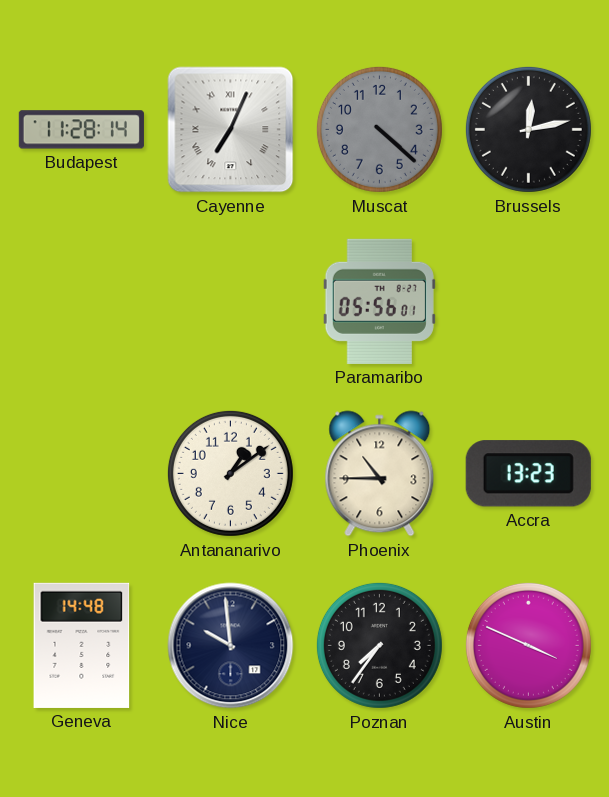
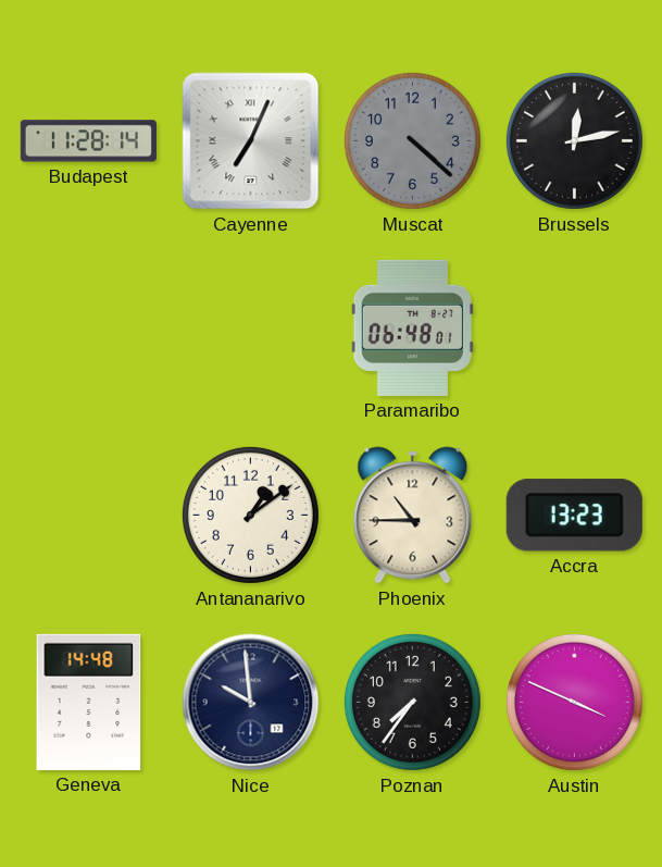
Paramaribo: 05:56 -> 06:48 (412, 327)
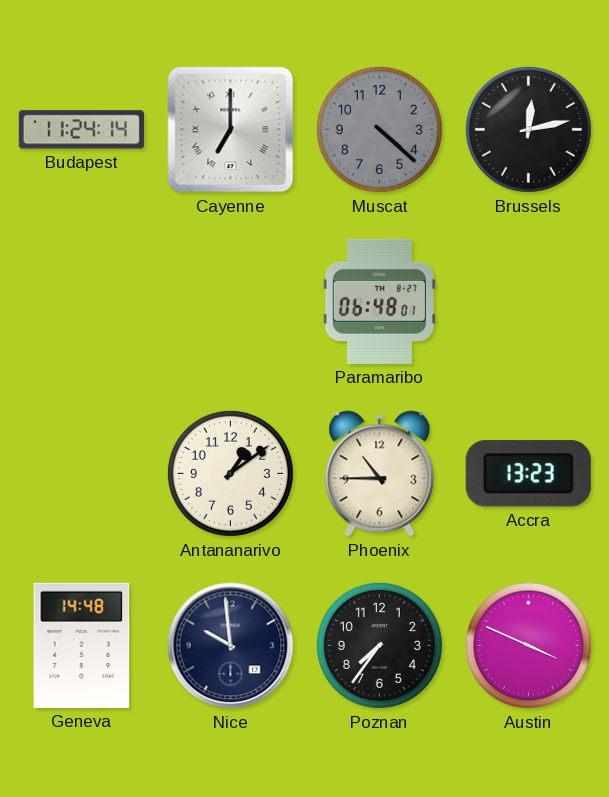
Budapest: 11:28 -> 11:24 (81, 130)
Cayenne: 7:04 -> 7:00 (231, 130)
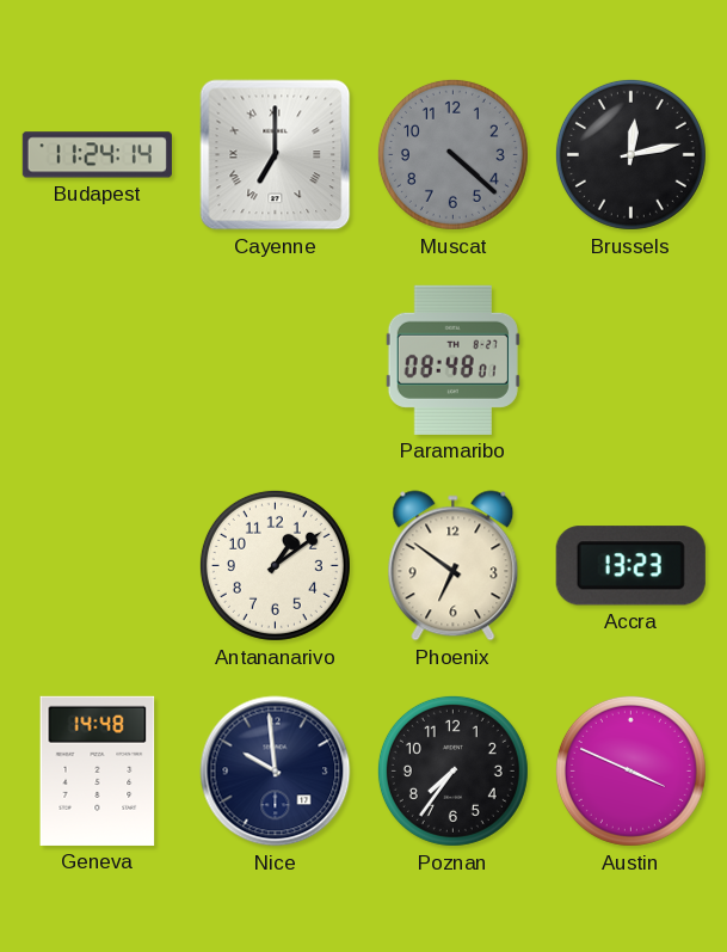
Paramaribo: 06:48 -> 08:48 (452, 360)
Phoenix: 10:45 -> 6:51 (454, 566)
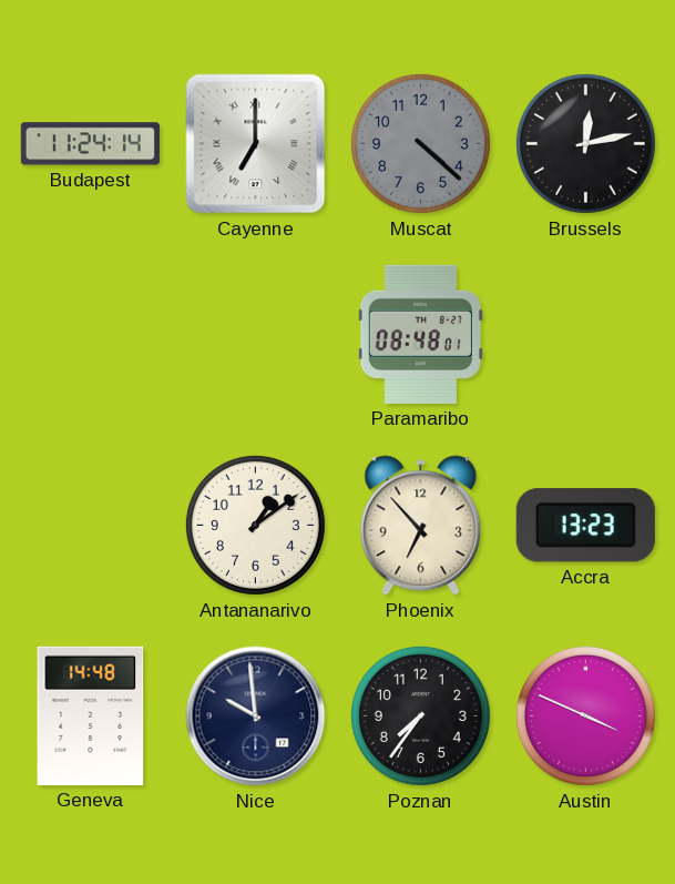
Phoenix: 6:51 -> 6:53 (421, 526)
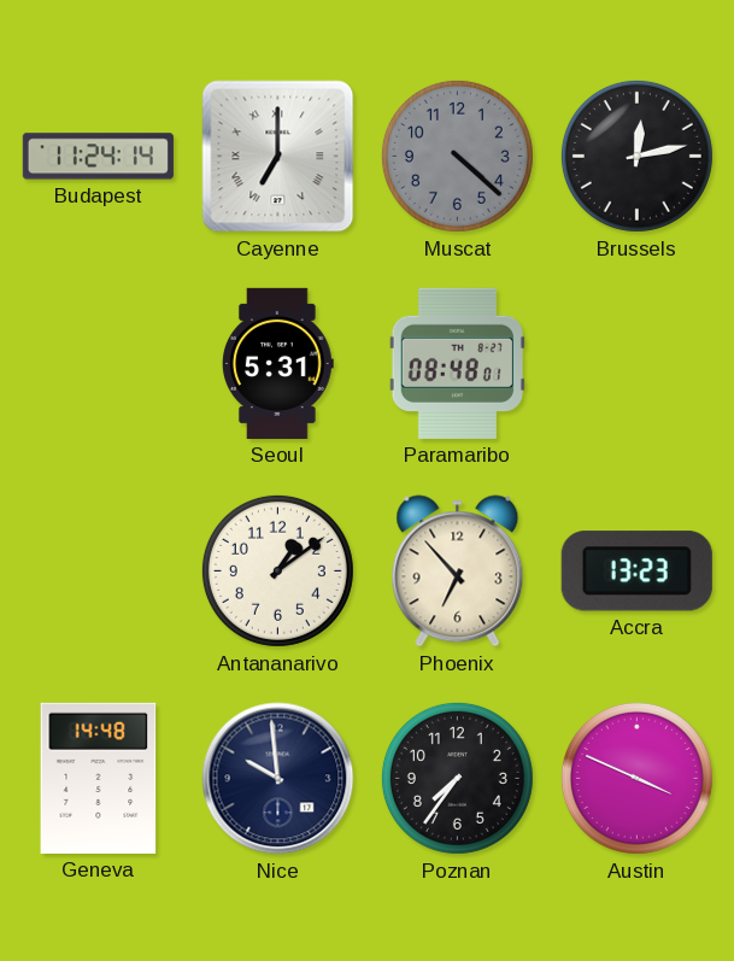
Seoul: none -> 5:31 (277, 363)
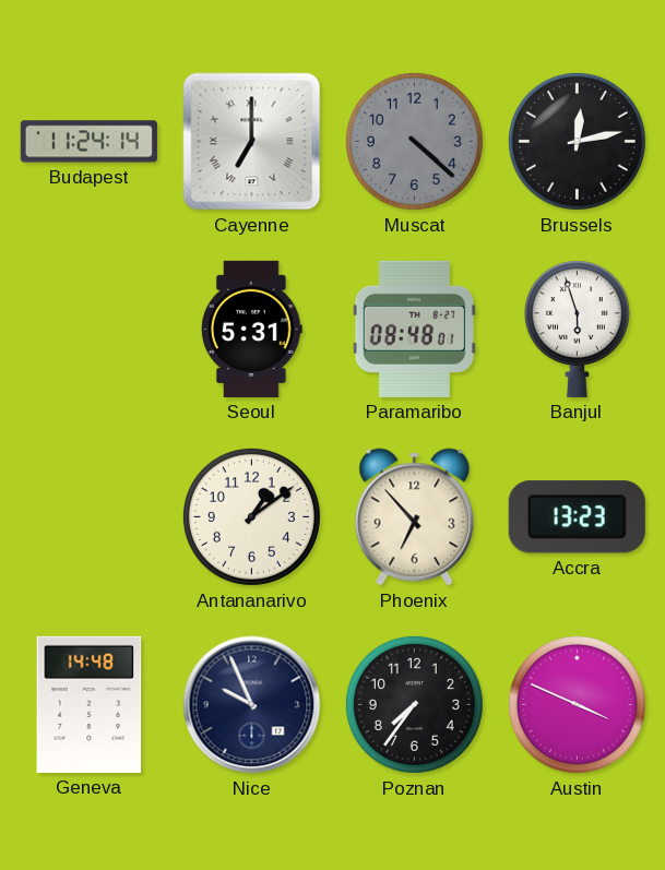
Banjul: none -> 5:57 (577, 330)
Nice: 9:59 -> 9:56 (252, 705)
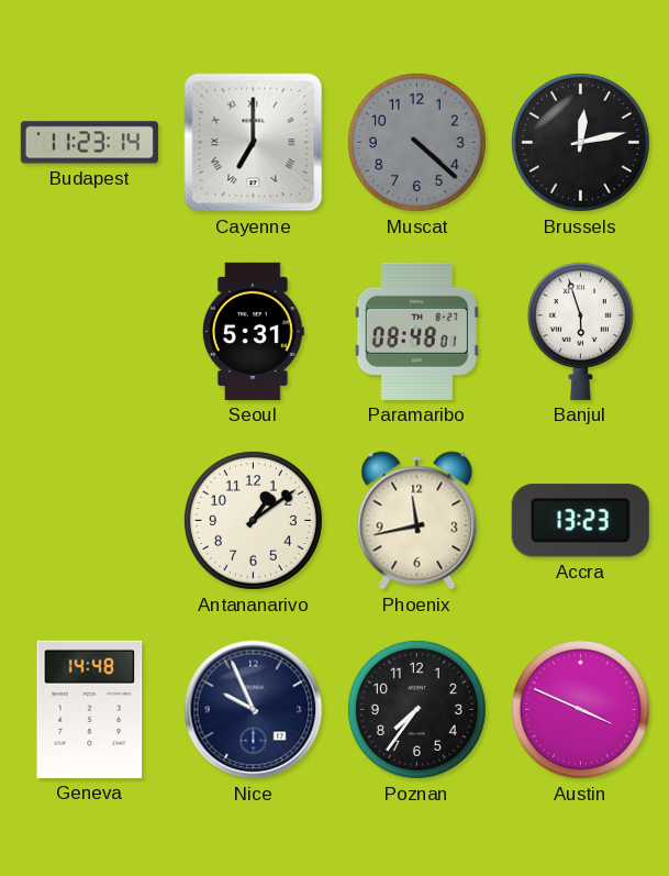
Budapest: 11:24 -> 11:23 (89, 143)
Phoenix: 6:53 -> 11:43 (417, 521)
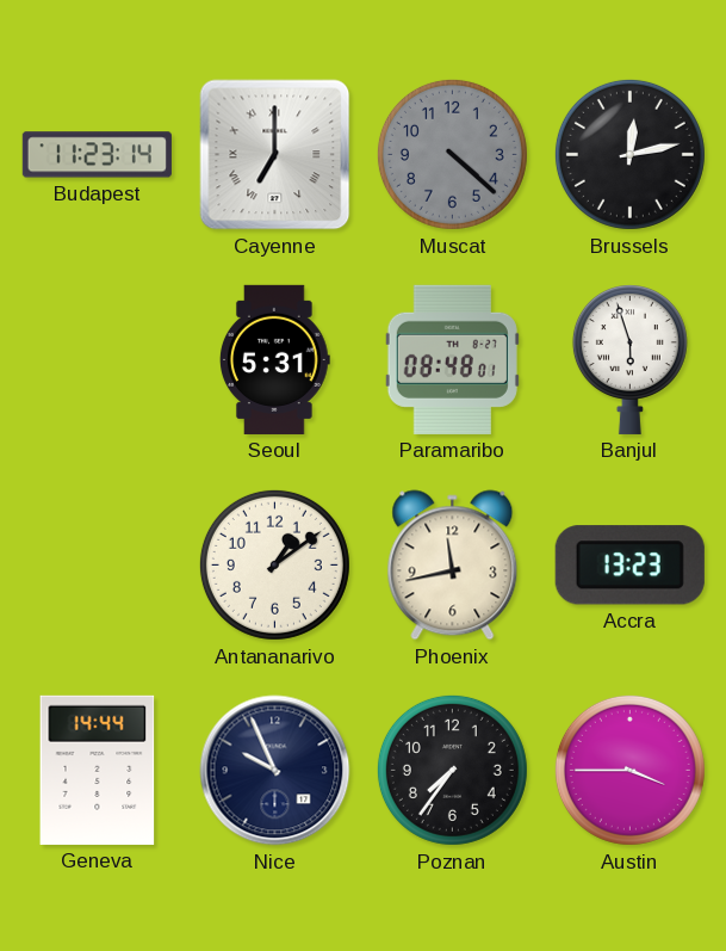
Geneva: 14:48 -> 14:44 (98, 770)
Austin: 3:49 -> 3:45 (629, 770)
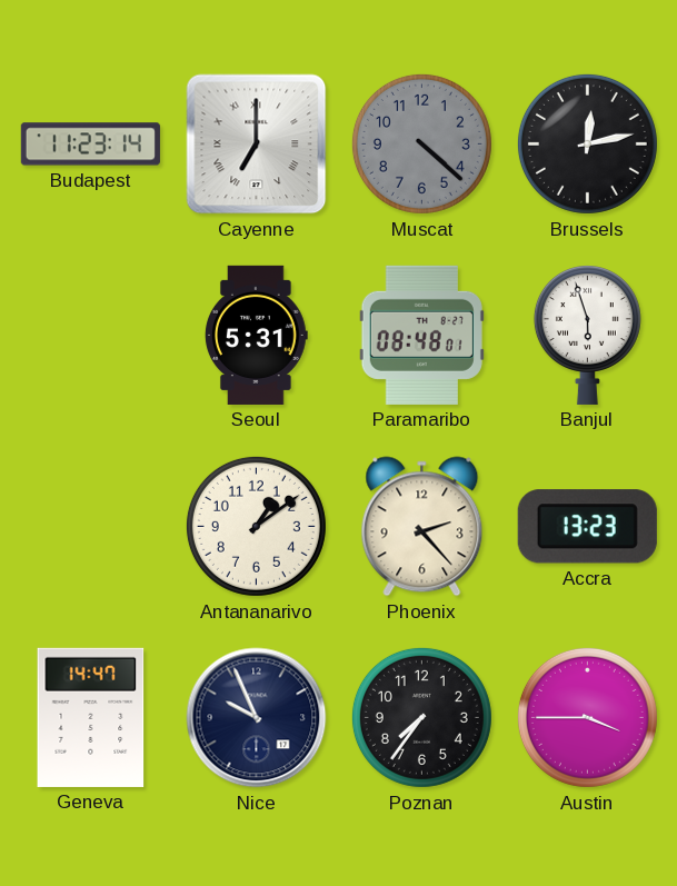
Phoenix: 11:43 -> 2:23 (422, 527)
Geneva: 14:44 -> 14:47 (91, 717)
